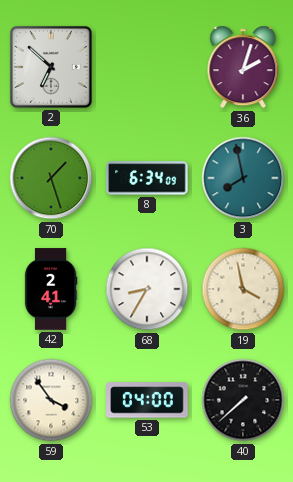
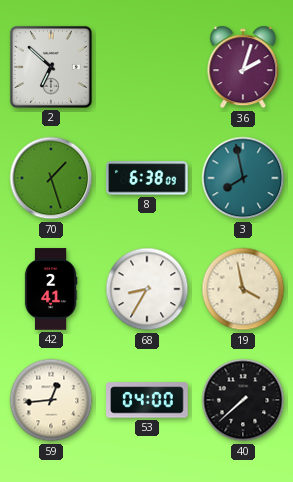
8: 6:34 -> 6:38 (147, 178)
59: 3:54 -> 12:44 (51, 400)
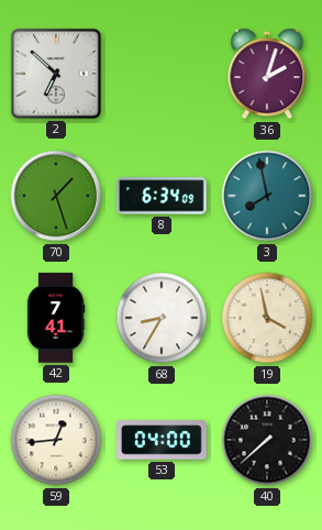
8: 6:38 -> 6:34 (162, 196)
42: 2:41 -> 7:41 (56, 318)
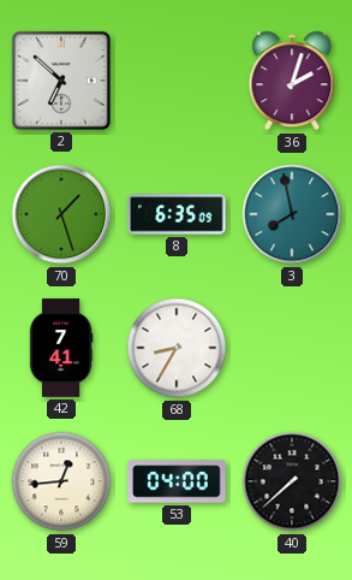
8: 6:34 -> 6:35 (177, 214)
19: 3:58 -> none (267, 318)
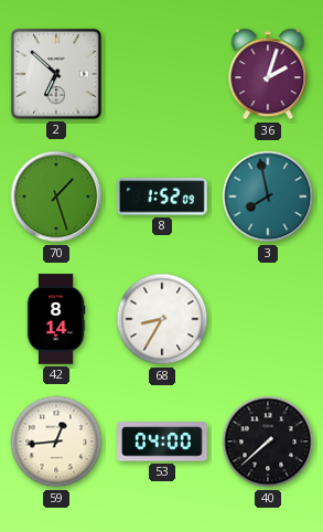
8: 6:35 -> 1:52 (162, 196)
42: 7:41 -> 8:14 (56, 319)
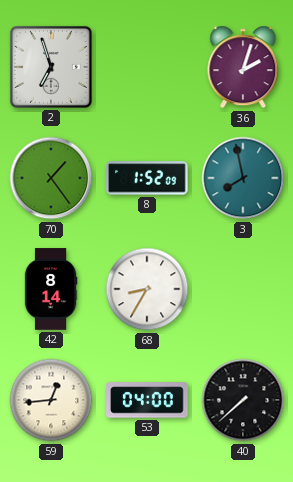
2: 6:52 -> 6:57 (51, 67)
70: 1:27 -> 1:24 (51, 178)
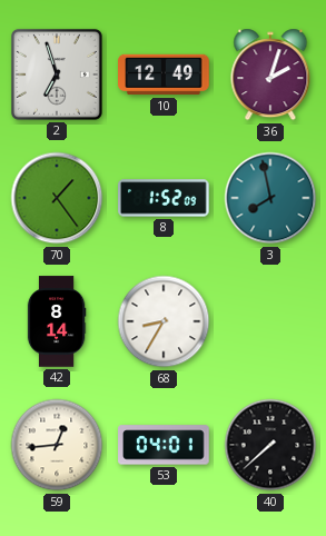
10: none -> 12:49 (164, 75)
53: 04:00 -> 04:01 (164, 445)
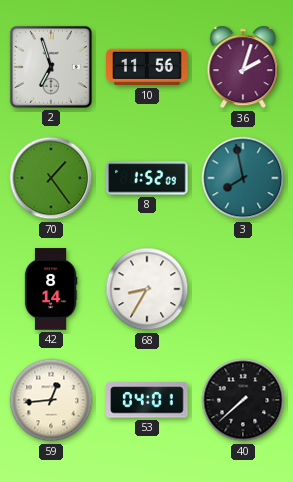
10: 12:49 -> 11:56 (147, 67)
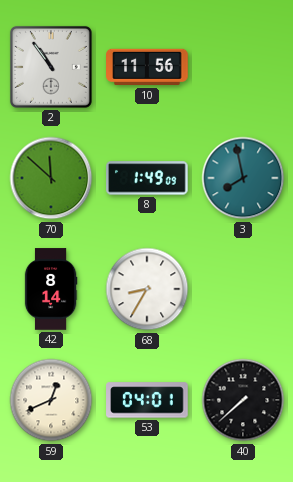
2: 6:57 -> 10:54 (51, 67)
36: 2:03 -> none (243, 67)
70: 1:24 -> 11:52 (51, 178)
8: 1:52 -> 1:49 (147, 178)
59: 12:44 -> 12:41 (51, 400)
